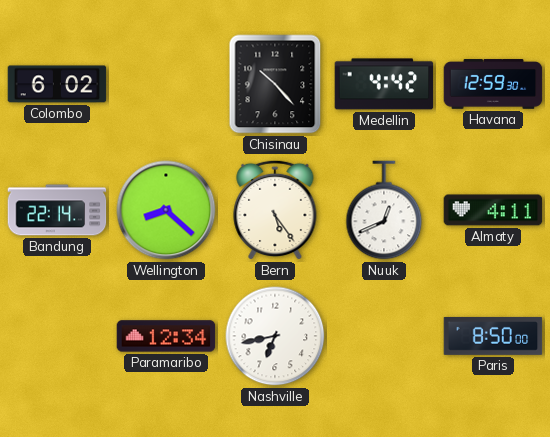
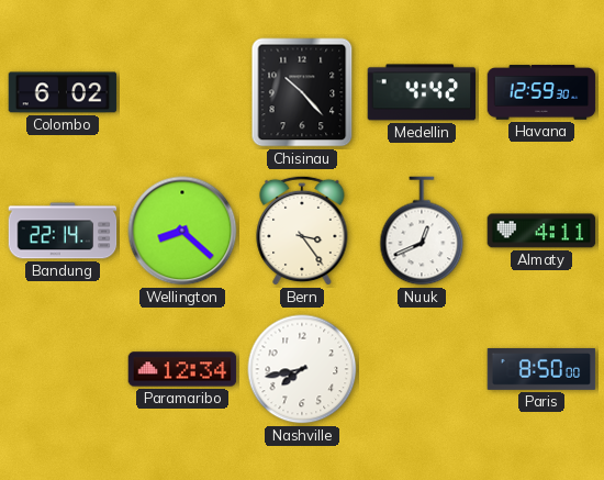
Bern: 5:24 -> 3:24 (302, 231)
Nashville: 6:43 -> 7:43 (302, 369)
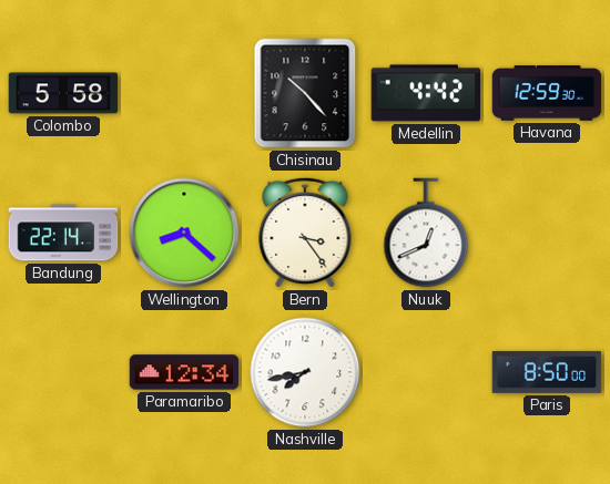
Colombo: 6:02 -> 5:58 (63, 93)
Almaty: 4:11 -> none (541, 231)
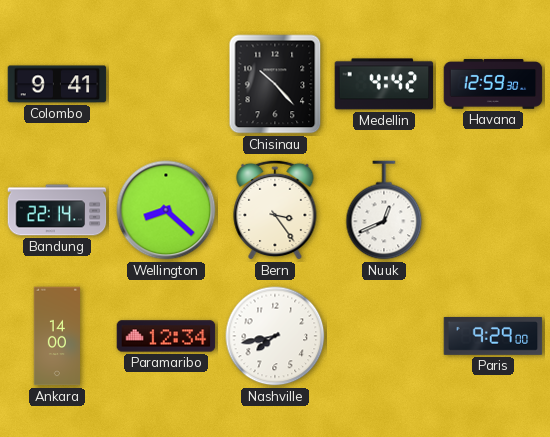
Colombo: 5:58 -> 9:41 (57, 84)
Ankara: none -> 14:00 (57, 336)
Paris: 8:50 -> 9:29 (493, 336)
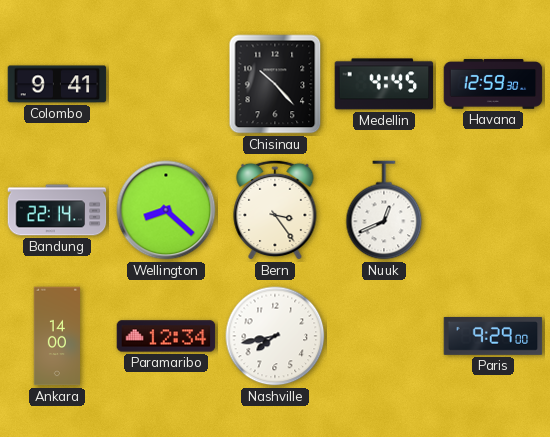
Medellin: 4:42 -> 4:45 (384, 84)
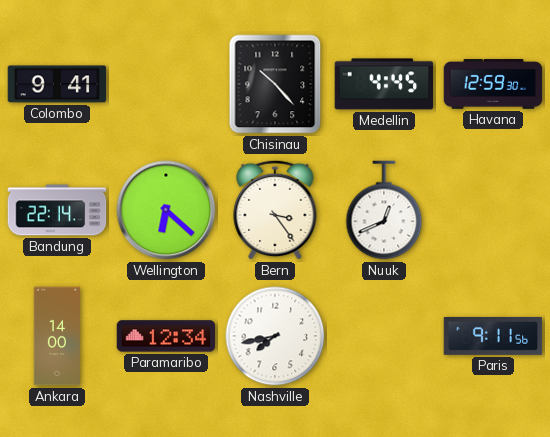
Wellington: 8:22 -> 6:22 (166, 210)
Paris: 9:29 -> 9:11 (493, 336)
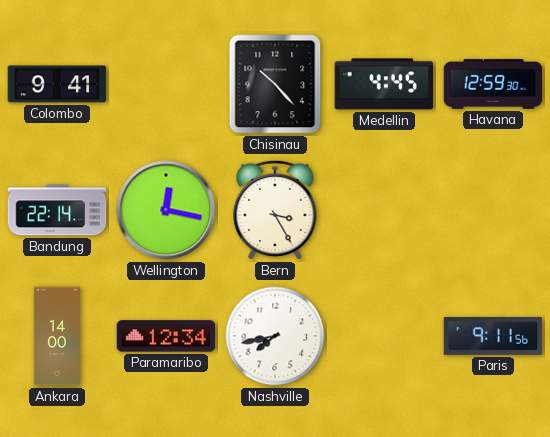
Wellington: 6:22 -> 12:17 (166, 210)
Bern: 3:24 -> 3:25 (275, 210)
Nuuk: 12:41 -> none (384, 210)
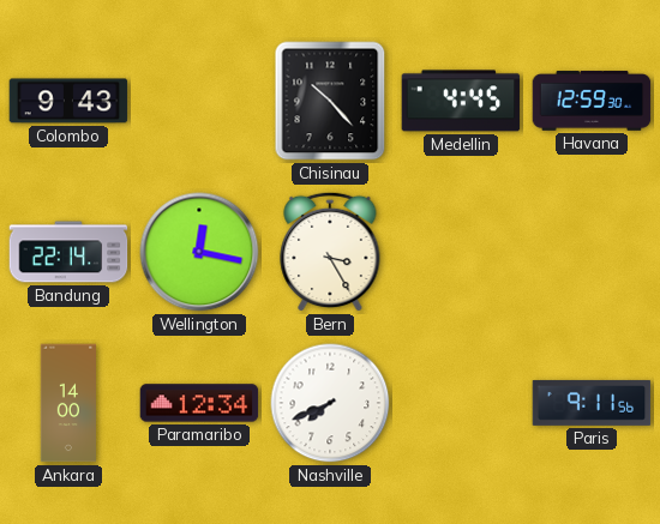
Colombo: 9:41 -> 9:43 (68, 101)
Nashville: 7:43 -> 7:41 (330, 403)
